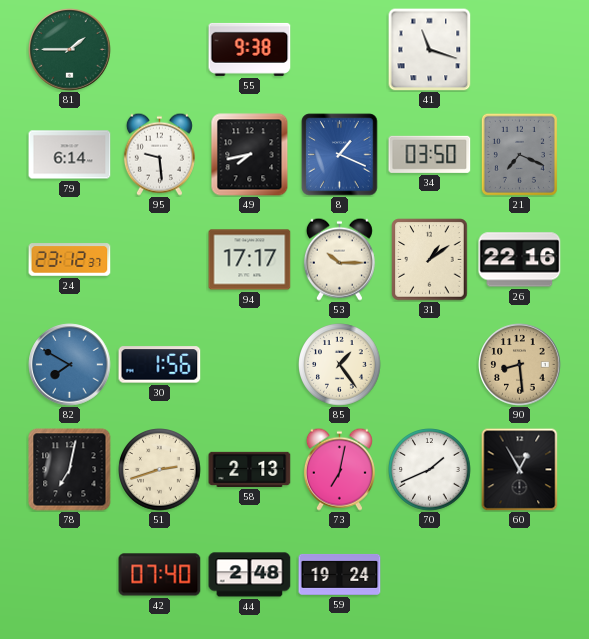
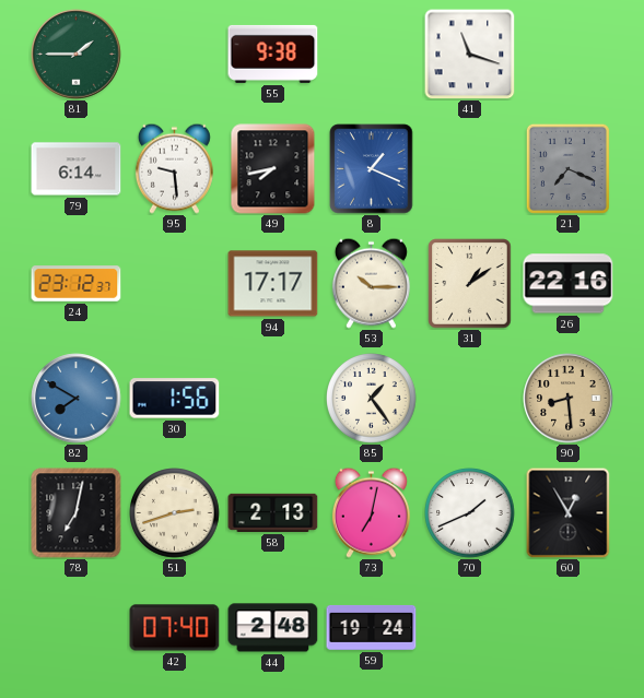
34: 03:50 -> none (430, 154)
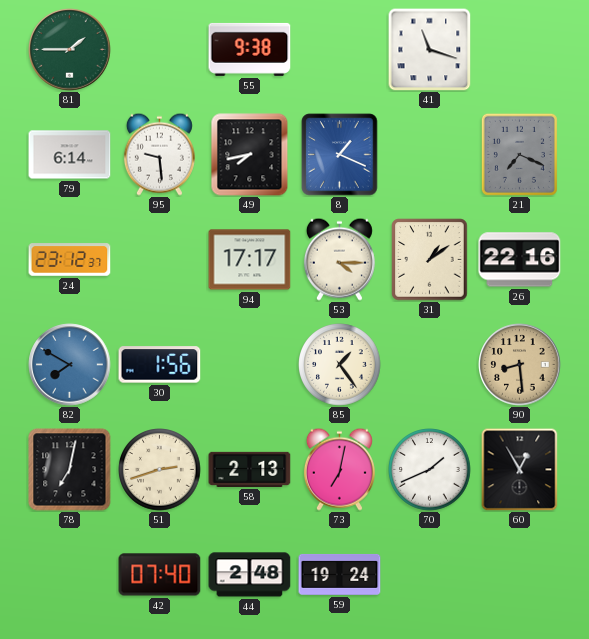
53: 10:15 -> 4:15 (339, 259)
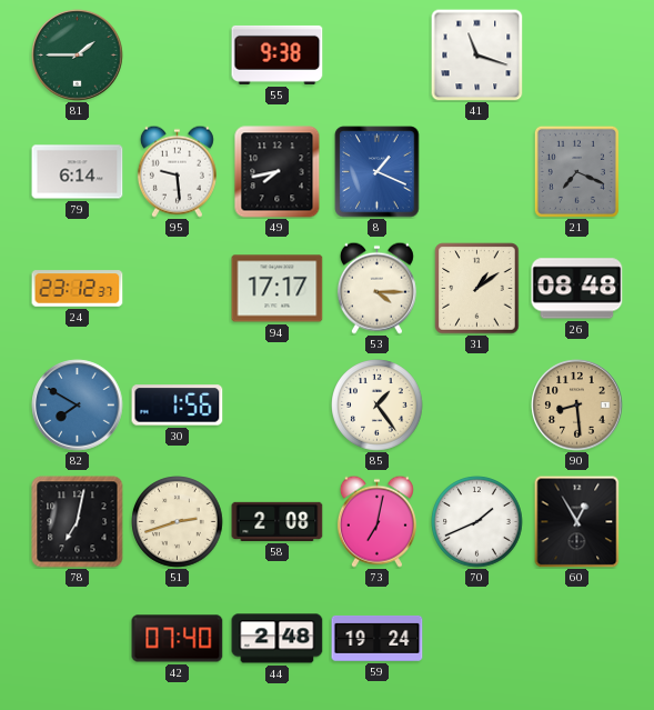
26: 22:16 -> 08:48 (577, 289)
58: 2:13 -> 2:08 (278, 521)
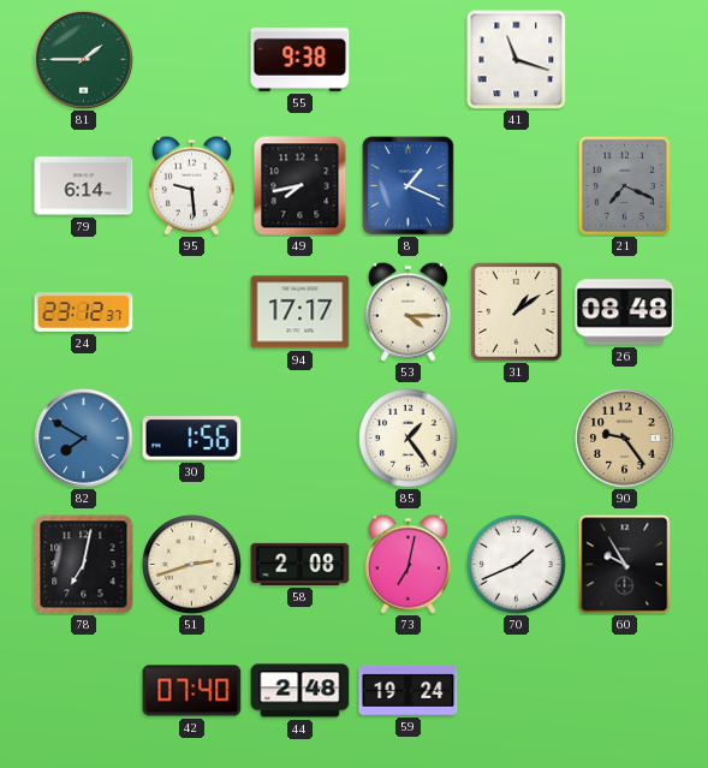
90: 8:29 -> 9:24 (625, 439)
60: 12:55 -> 9:55 (625, 564)
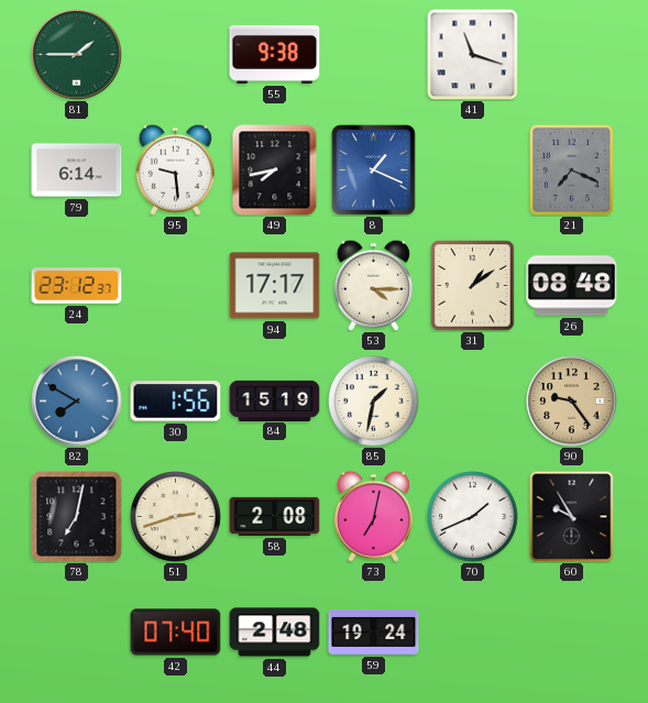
84: none -> 15:19 (275, 400)
85: 1:24 -> 1:32 (374, 402)
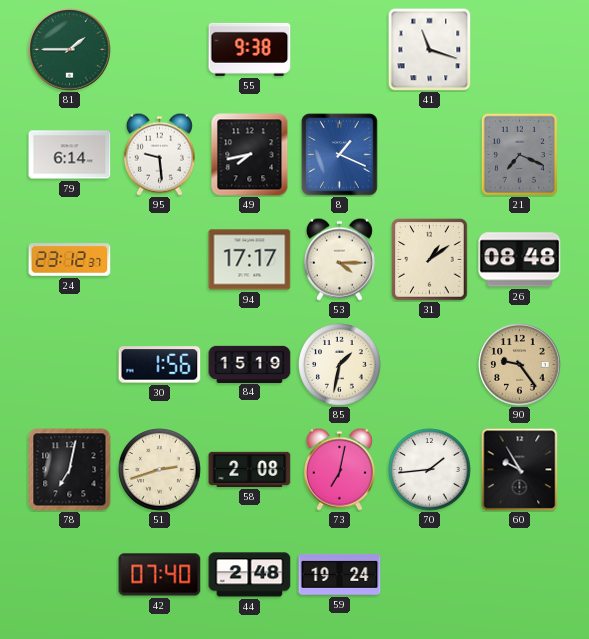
82: 7:50 -> none (77, 402)
70: 1:41 -> 1:44 (430, 470)
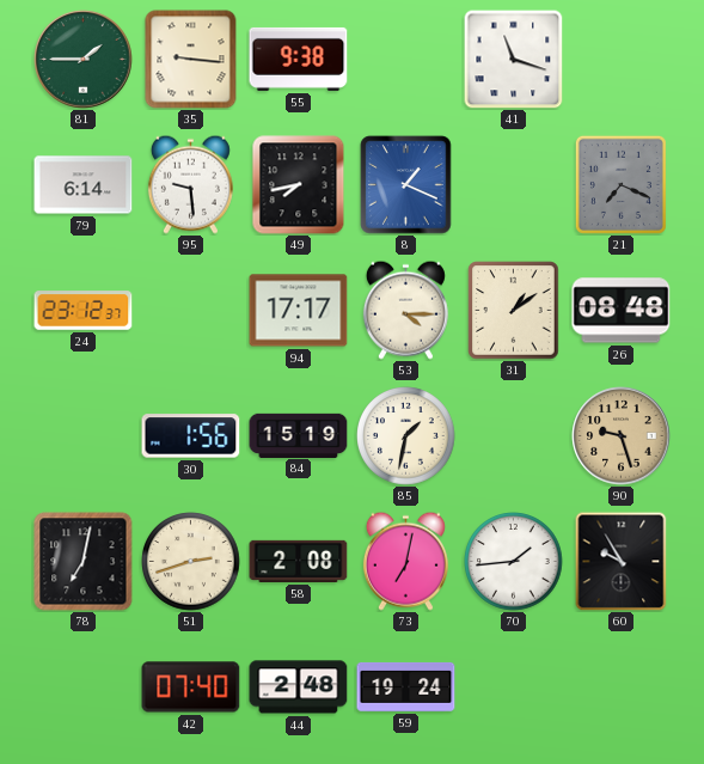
35: none -> 9:16 (191, 60)
90: 9:24 -> 9:27 (622, 436)
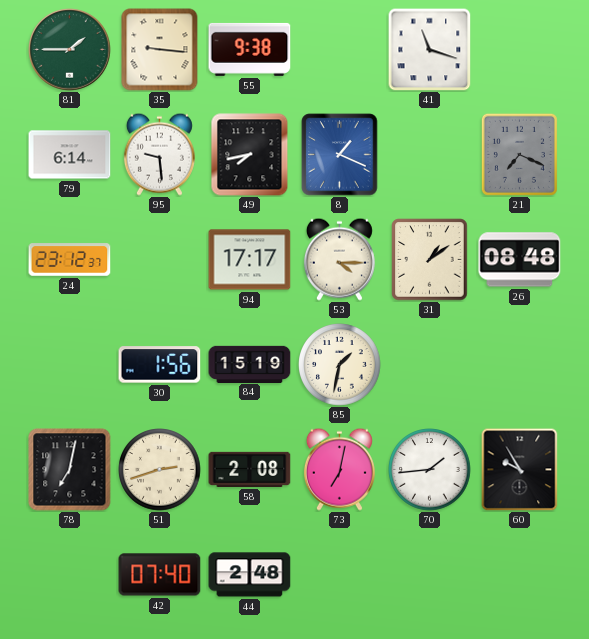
90: 9:27 -> none (622, 436)
59: 19:24 -> none (406, 686)
